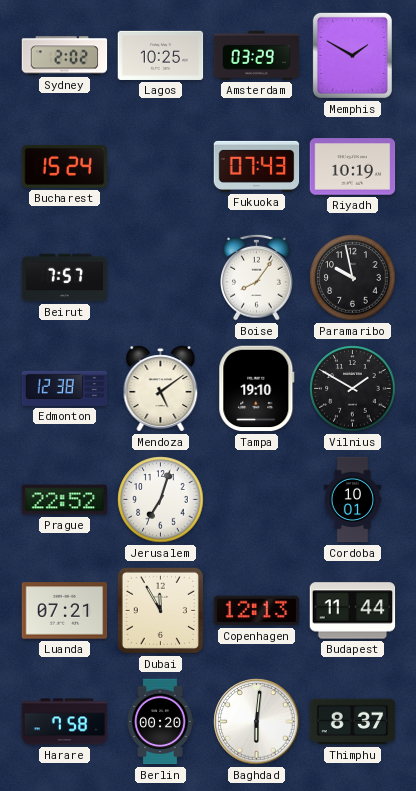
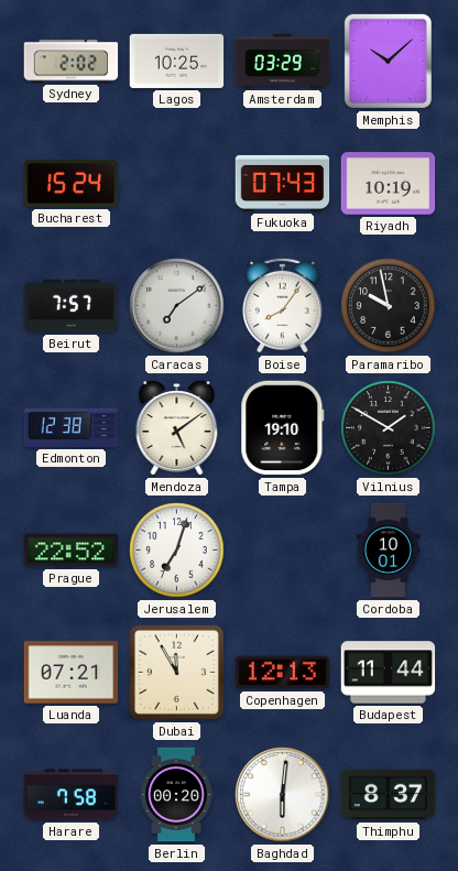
Memphis: 1:50 -> 10:08 (388, 61)
Caracas: none -> 7:09 (177, 306)
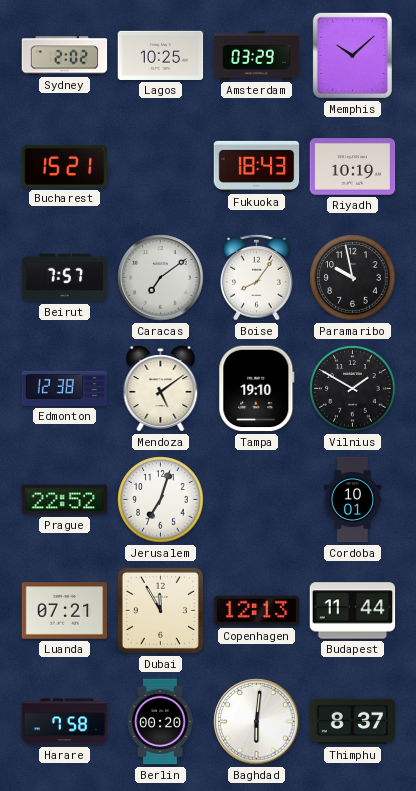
Bucharest: 15:24 -> 15:21 (65, 167)
Fukuoka: 07:43 -> 18:43 (257, 166)
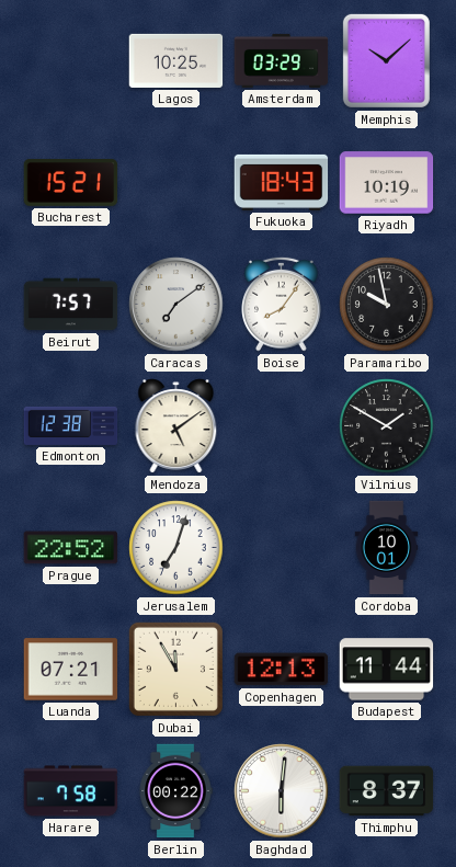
Sydney: 2:02 -> none (65, 56)
Tampa: 19:10 -> none (257, 389)
Berlin: 00:20 -> 00:22 (175, 791)
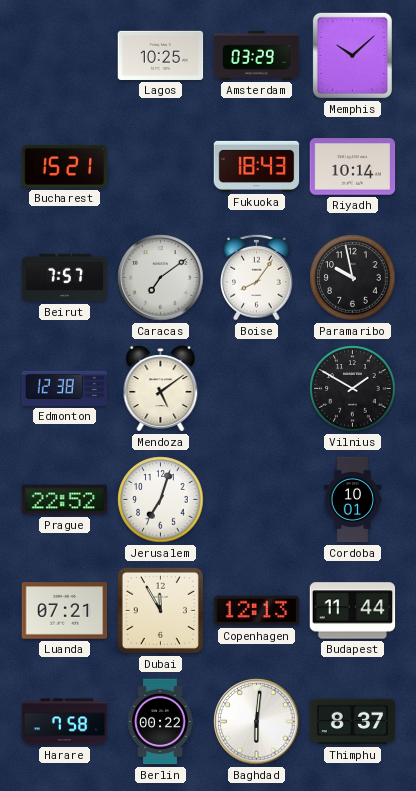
Riyadh: 10:19 -> 10:14 (353, 167)
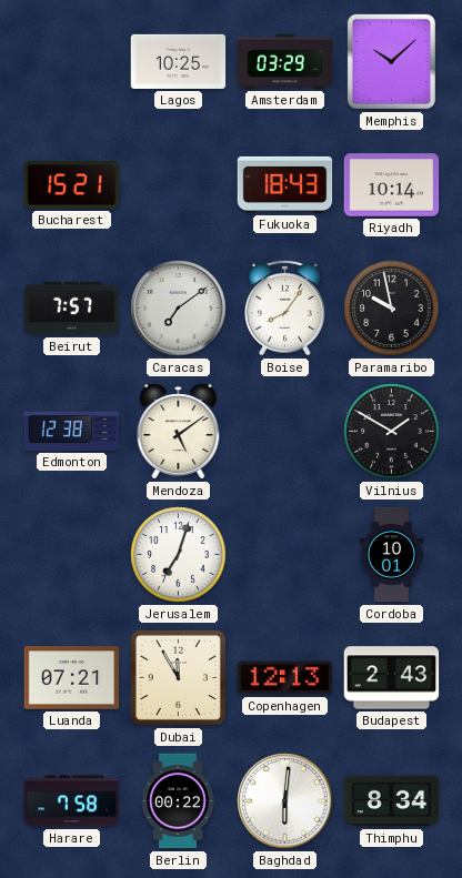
Prague: 22:52 -> none (65, 500)
Budapest: 11:44 -> 2:43 (392, 678)
Thimphu: 8:37 -> 8:34 (392, 801)
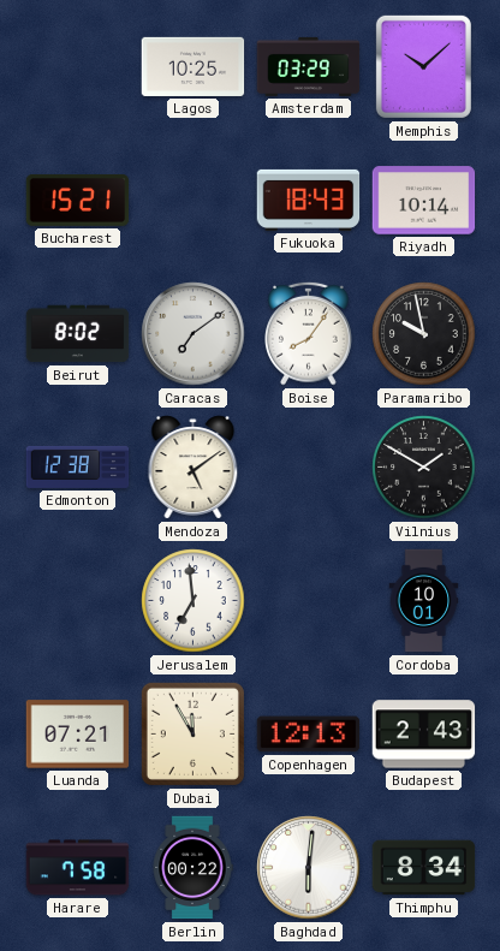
Beirut: 7:57 -> 8:02 (78, 334)
Jerusalem: 7:03 -> 6:59 (194, 601)
